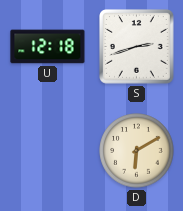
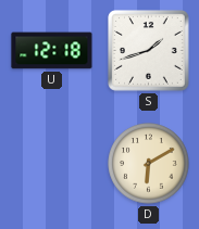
S: 2:42 -> 1:42 (149, 51)
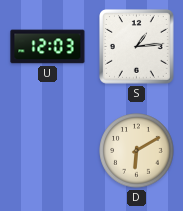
U: 12:18 -> 12:03 (48, 47)
S: 1:42 -> 1:14 (137, 47)
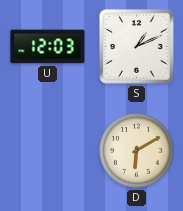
S: 1:14 -> 1:11 (137, 47)
